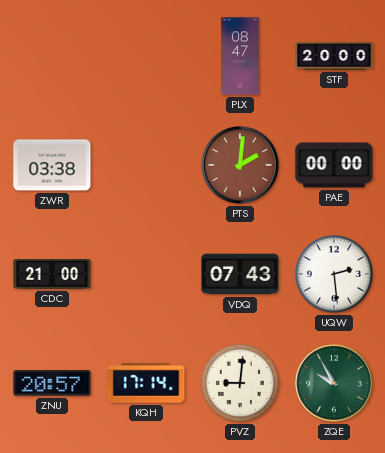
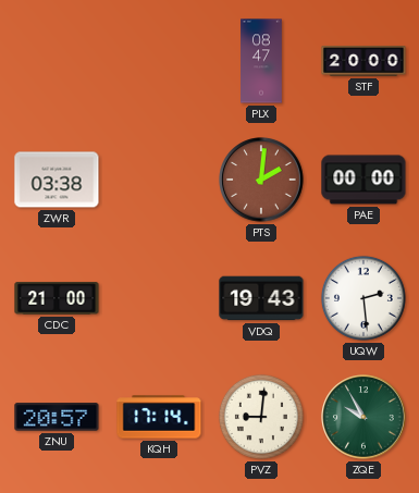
VDQ: 07:43 -> 19:43 (261, 298)
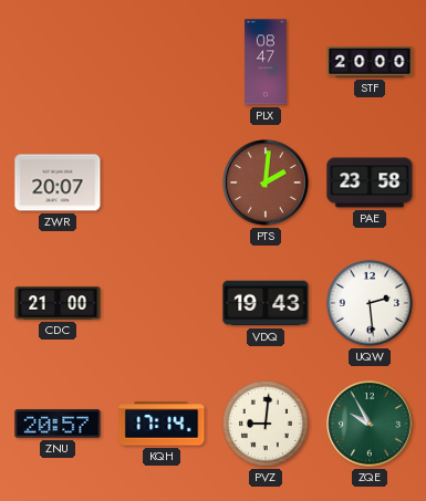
ZWR: 03:38 -> 20:07 (58, 182)
PAE: 00:00 -> 23:58 (370, 182)
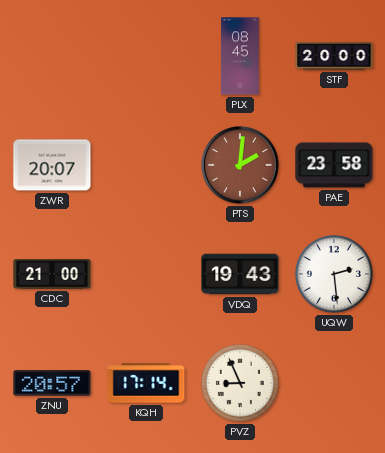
PLX: 08:47 -> 08:45 (240, 56)
PVZ: 9:01 -> 8:56 (240, 383)
ZQE: 9:55 -> none (370, 424)
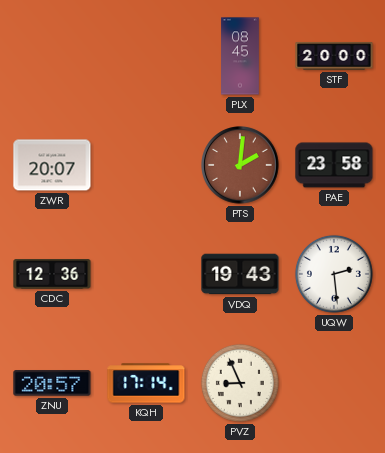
CDC: 21:00 -> 12:36 (52, 274)
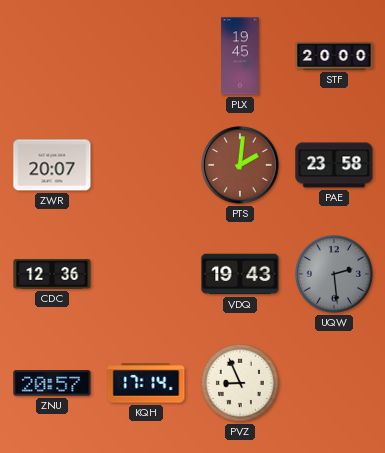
PLX: 08:45 -> 19:45 (240, 56)
UQW dial: white -> grey (334, 274)
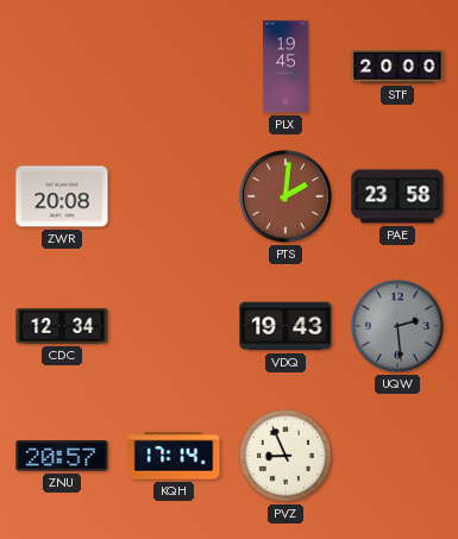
ZWR: 20:07 -> 20:08 (62, 196)
CDC: 12:36 -> 12:34 (62, 326)
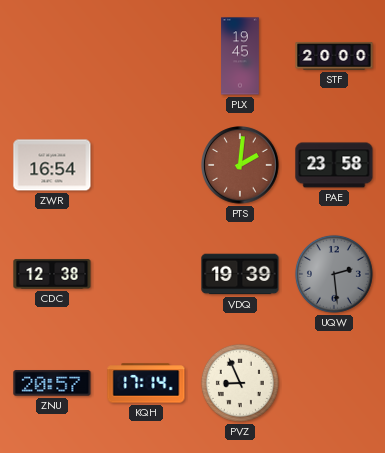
ZWR: 20:08 -> 16:54 (52, 165)
CDC: 12:34 -> 12:38 (52, 274)
VDQ: 19:43 -> 19:39 (240, 274)
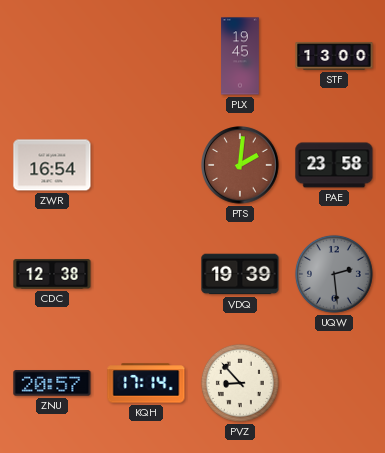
STF: 20:00 -> 13:00 (334, 56)
PVZ: 8:56 -> 8:53 (240, 383)
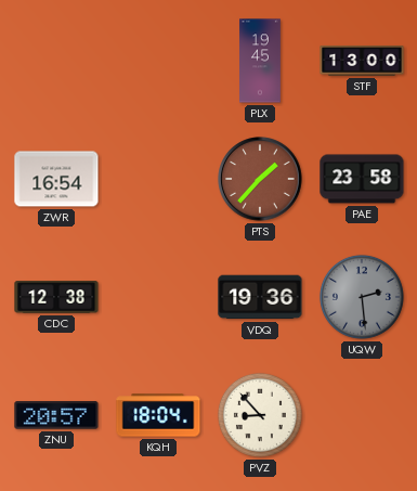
PTS: 2:01 -> 1:37 (260, 179)
VDQ: 19:39 -> 19:36 (260, 297)
KQH: 17:14 -> 18:04 (158, 415)
